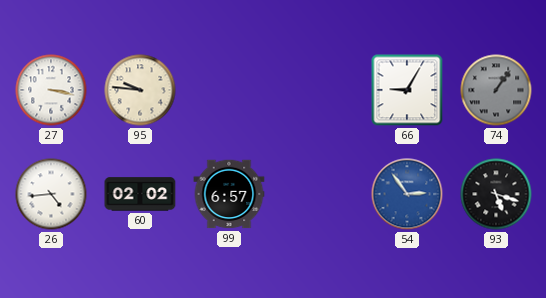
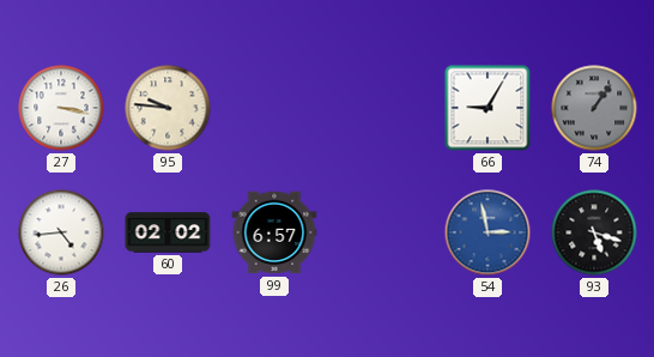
54: 2:54 -> 2:58 (488, 232)
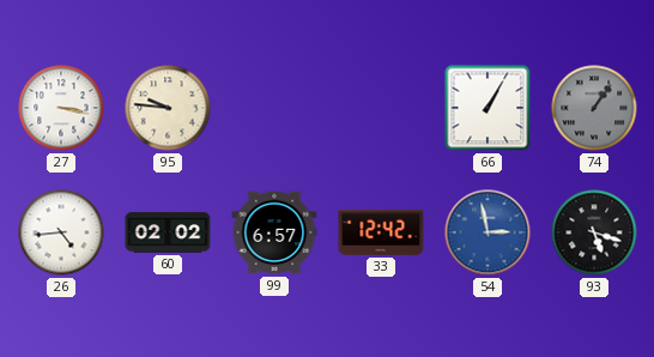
66: 9:05 -> 1:05 (488, 108)
33: none -> 12:42 (381, 232)
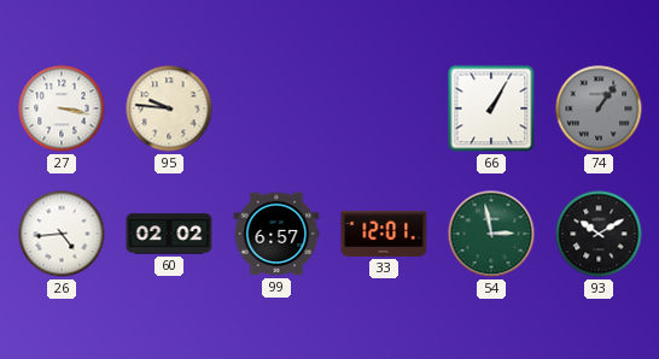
33: 12:42 -> 12:01 (384, 234)
54 dial: blue -> green (491, 234)
93: 5:18 -> 10:10 (599, 234)
